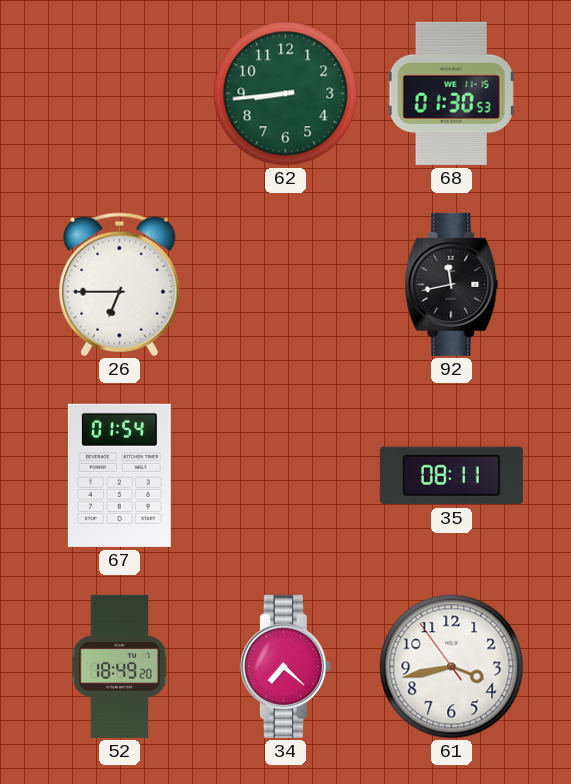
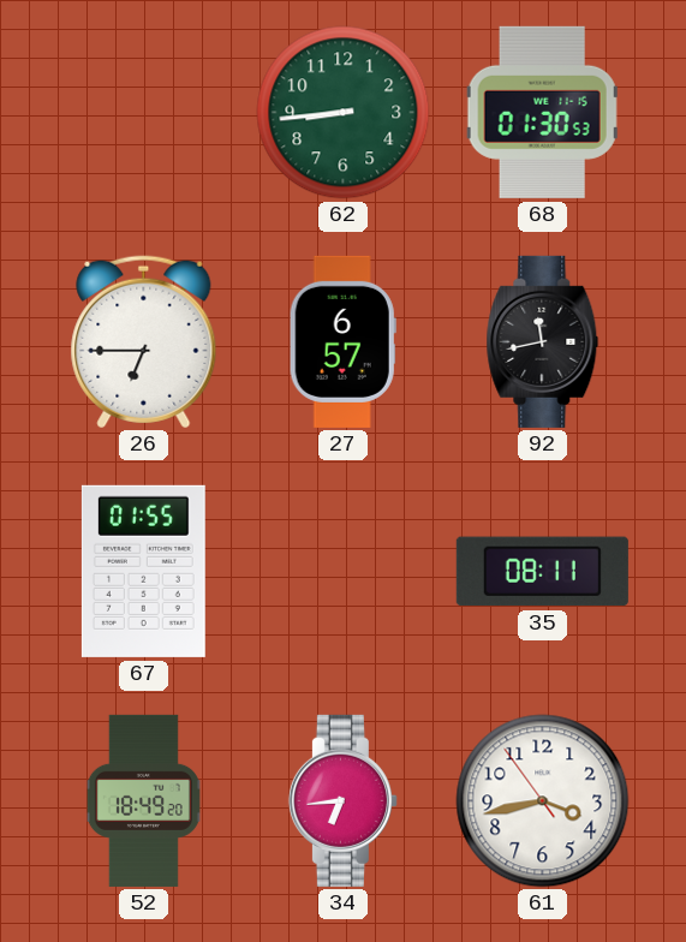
27: none -> 6:57 (342, 341)
67: 01:54 -> 01:55 (143, 571)
34: 7:22 -> 6:44 (342, 800)
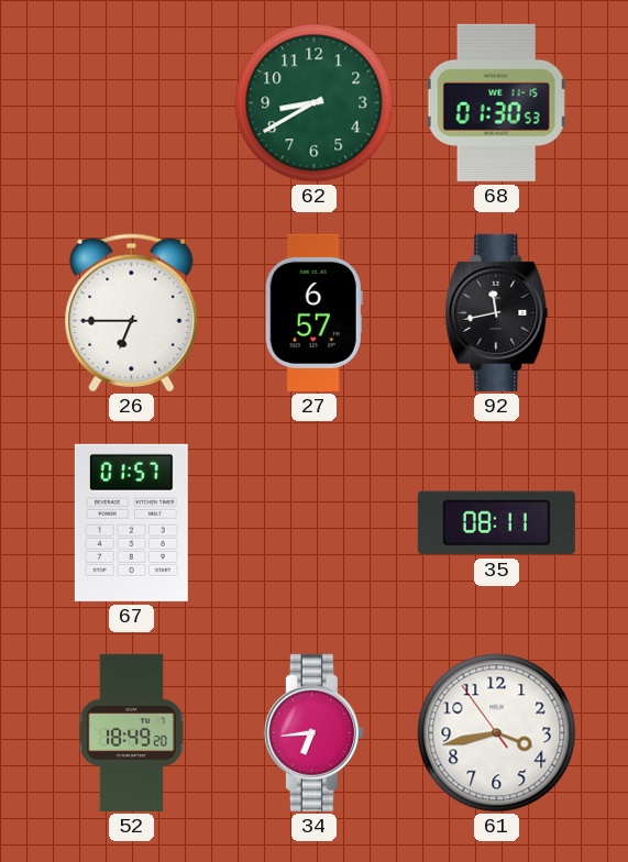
62: 8:44 -> 8:40 (315, 103)
67: 01:55 -> 01:57 (131, 522)
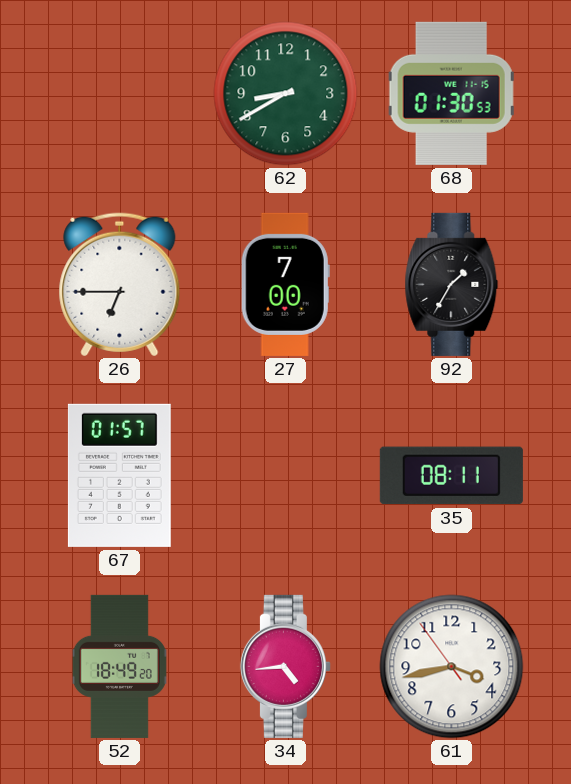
27: 6:57 -> 7:00 (285, 284)
92: 11:43 -> 1:35 (452, 284)
34: 6:44 -> 4:44 (285, 666)
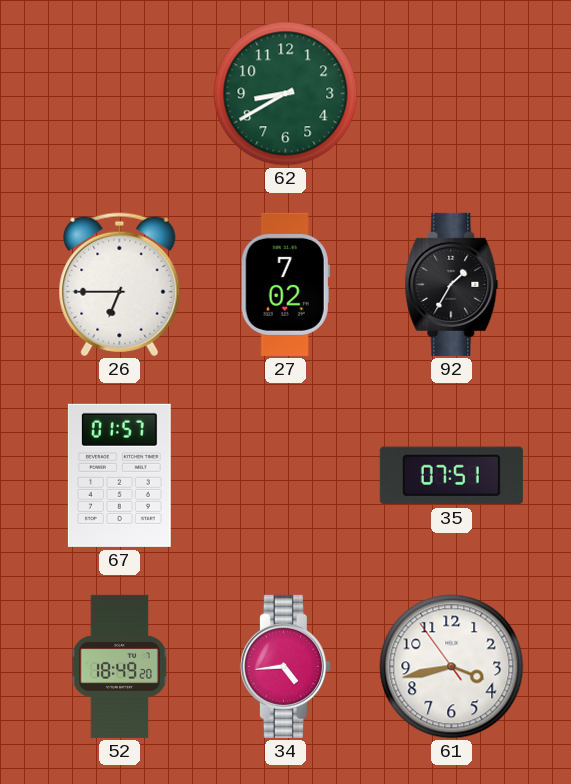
68: 01:30 -> none (451, 93)
27: 7:00 -> 7:02 (285, 284)
35: 08:11 -> 07:51 (451, 476)
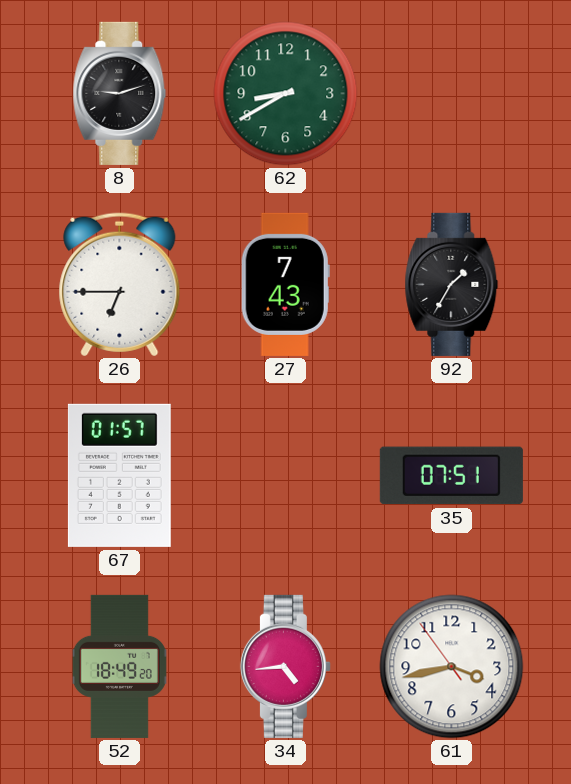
8: none -> 9:12 (120, 93)
27: 7:02 -> 7:43 (285, 284)
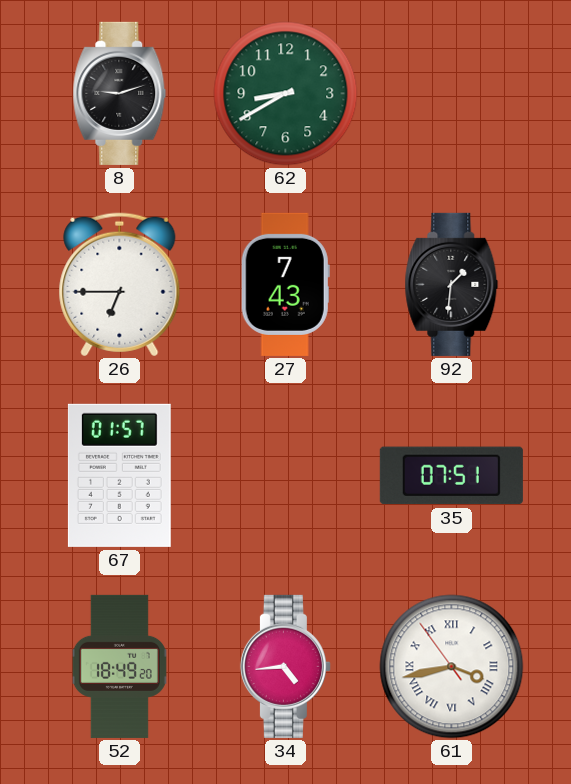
92: 1:35 -> 1:31 (452, 284)
61 numerals: Arabic -> Roman (452, 667)
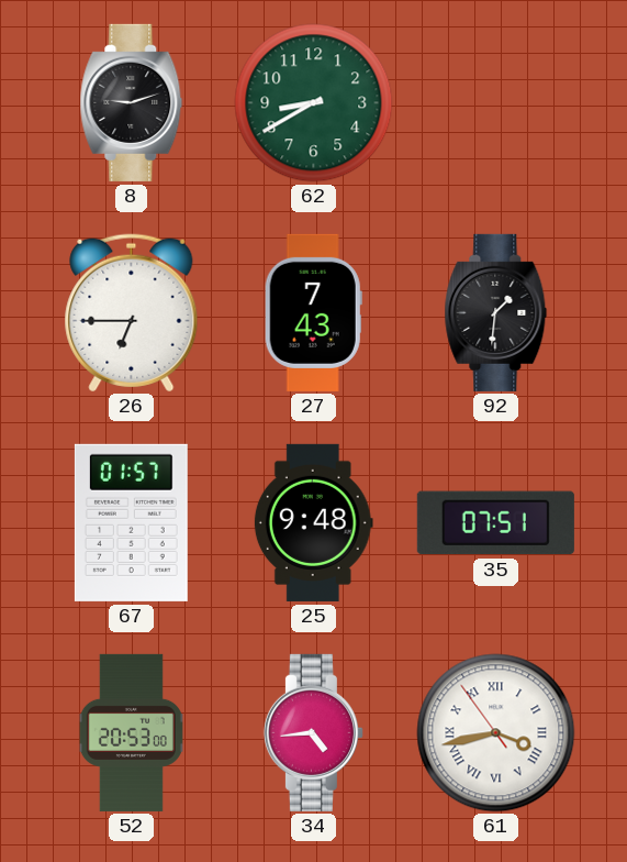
25: none -> 9:48 (313, 522)
52: 18:49 -> 20:53 (131, 732)
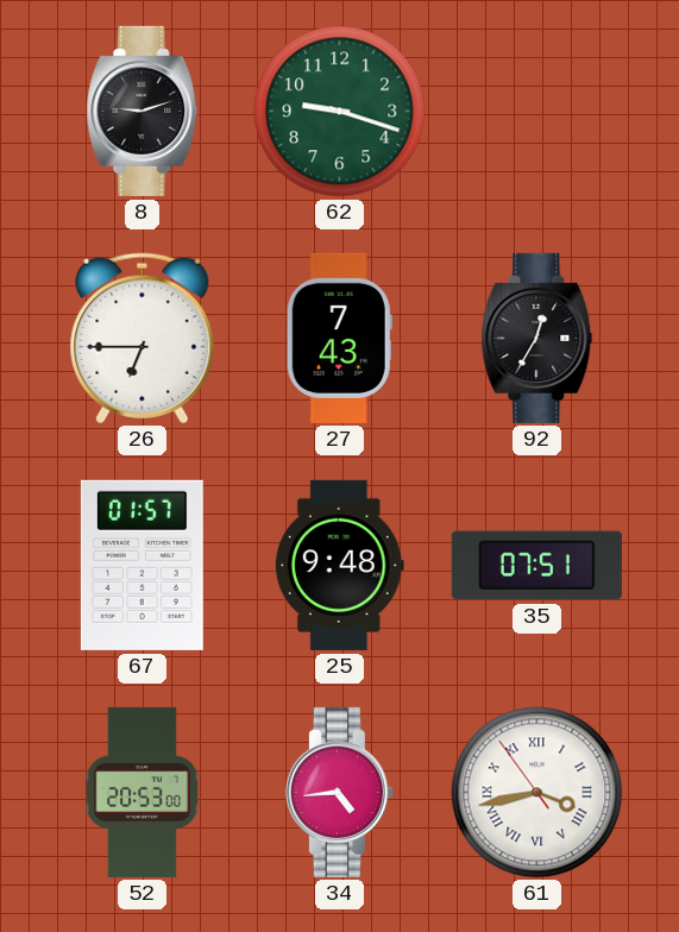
62: 8:40 -> 9:18 (340, 112)
92: 1:31 -> 12:35 (537, 338)
